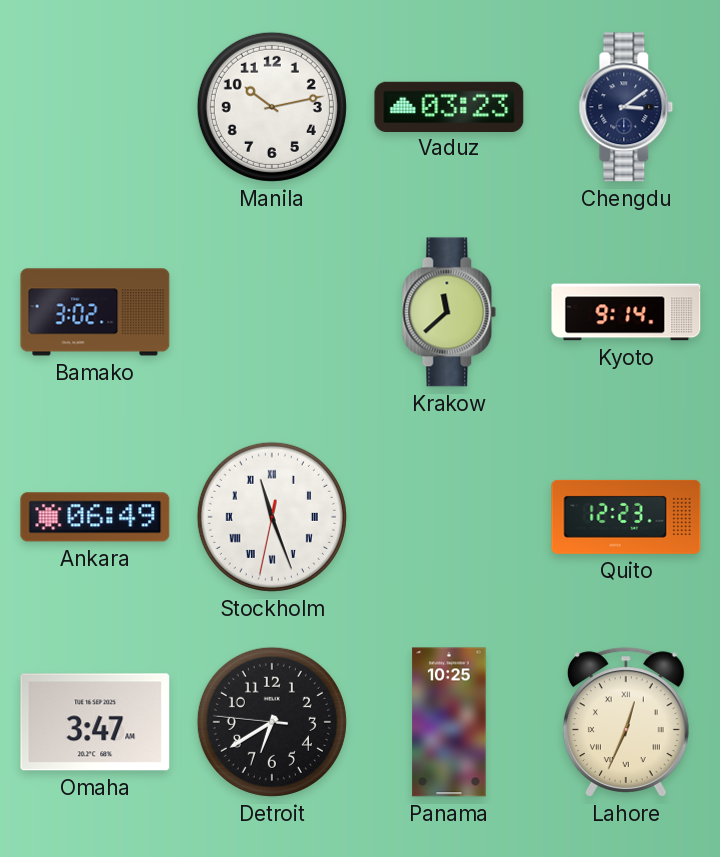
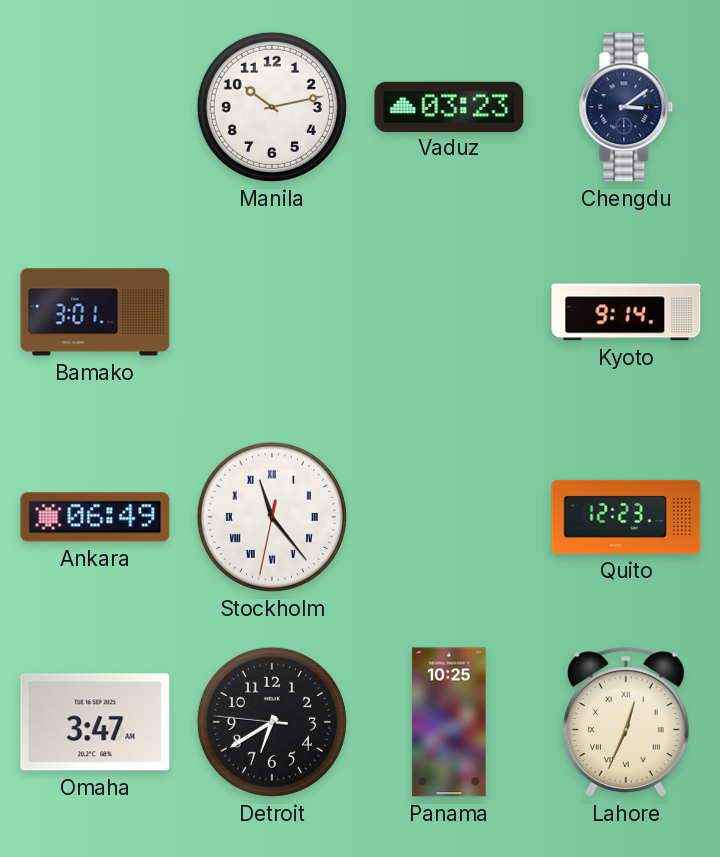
Bamako: 3:02 -> 3:01 (95, 312)
Krakow: 11:38 -> none (449, 312)
Stockholm: 11:26 -> 11:23 (272, 517)
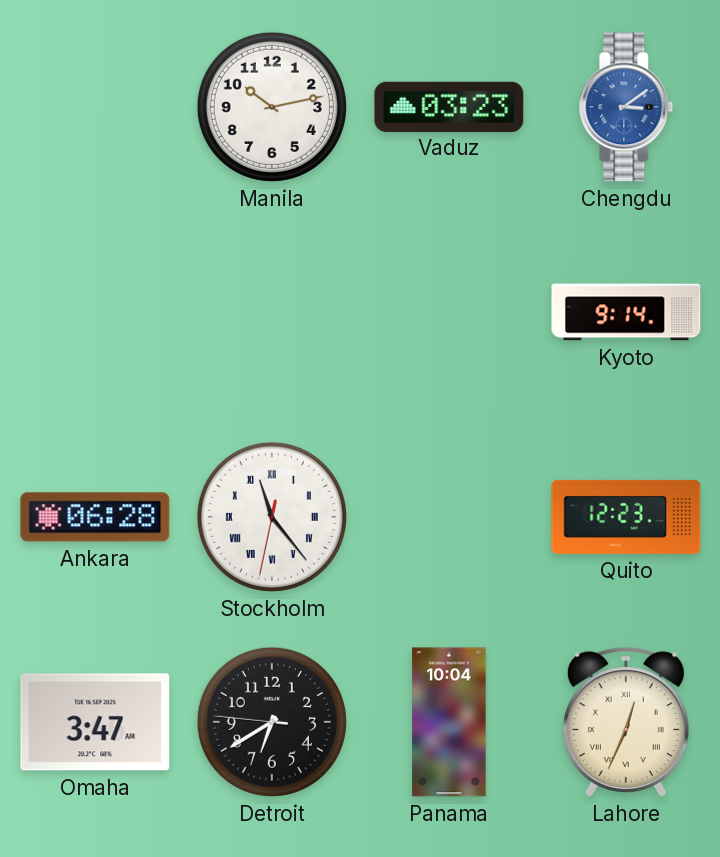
Chengdu dial: navy -> blue (626, 107)
Bamako: 3:01 -> none (95, 312)
Ankara: 06:49 -> 06:28 (95, 517)
Panama: 10:25 -> 10:04 (449, 722)
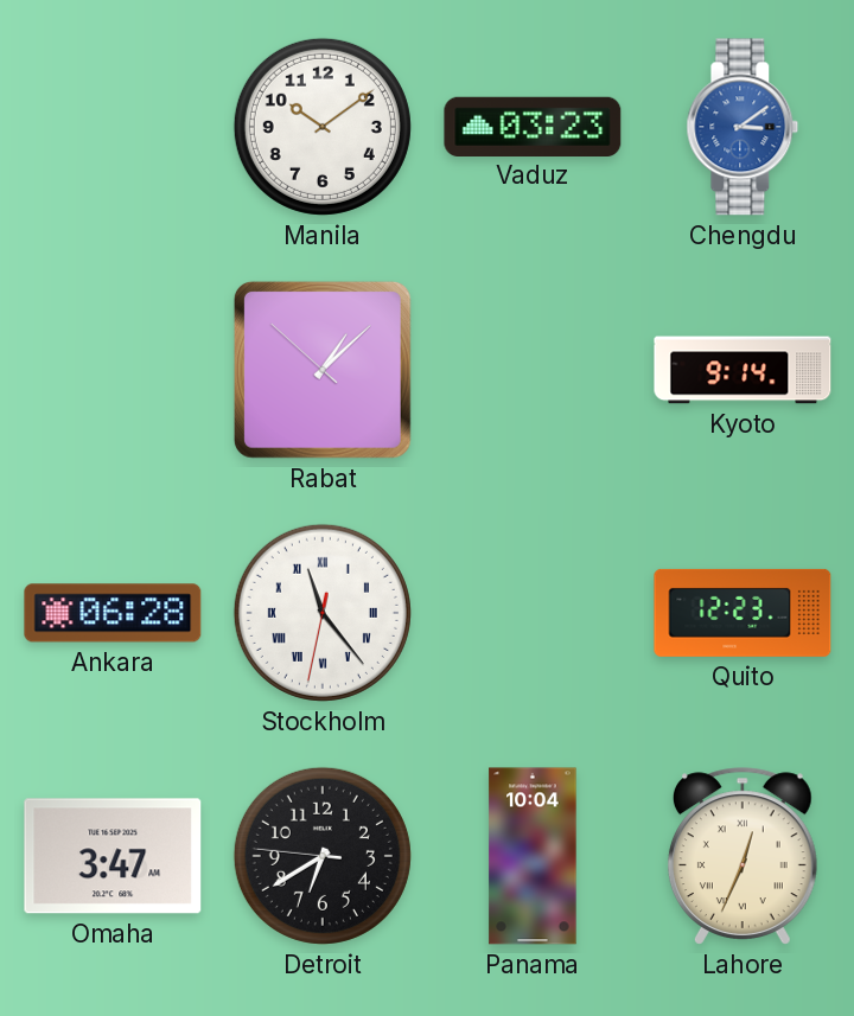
Manila: 10:13 -> 10:09 (323, 127)
Rabat: none -> 1:07 (323, 370)
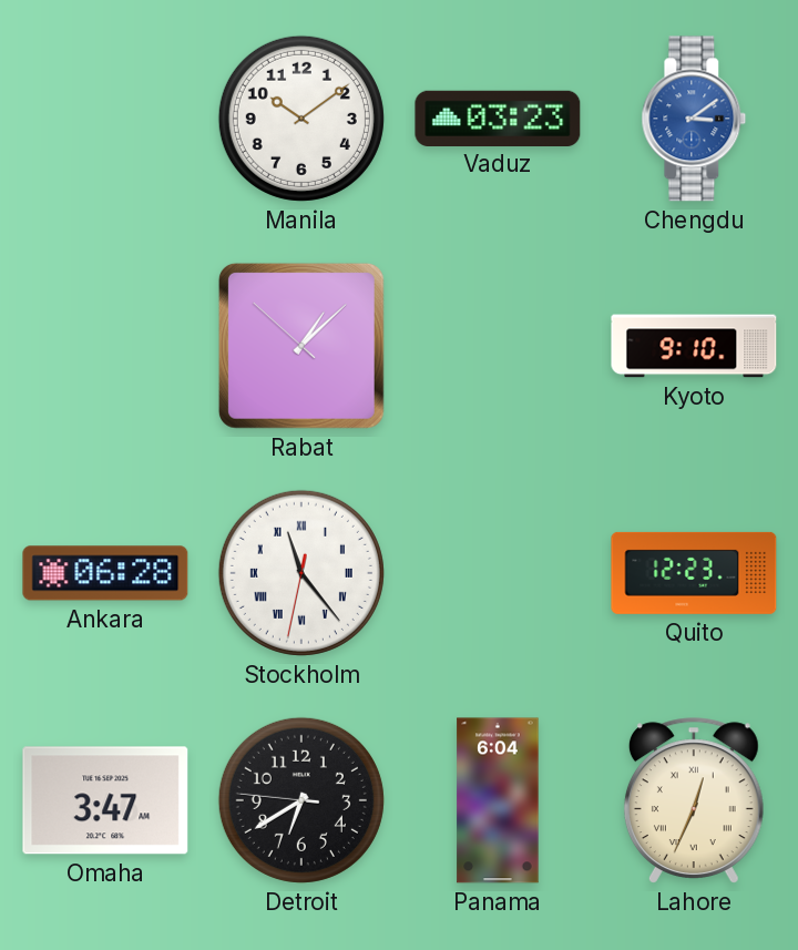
Kyoto: 9:14 -> 9:10 (694, 346)
Panama: 10:04 -> 6:04 (498, 800)
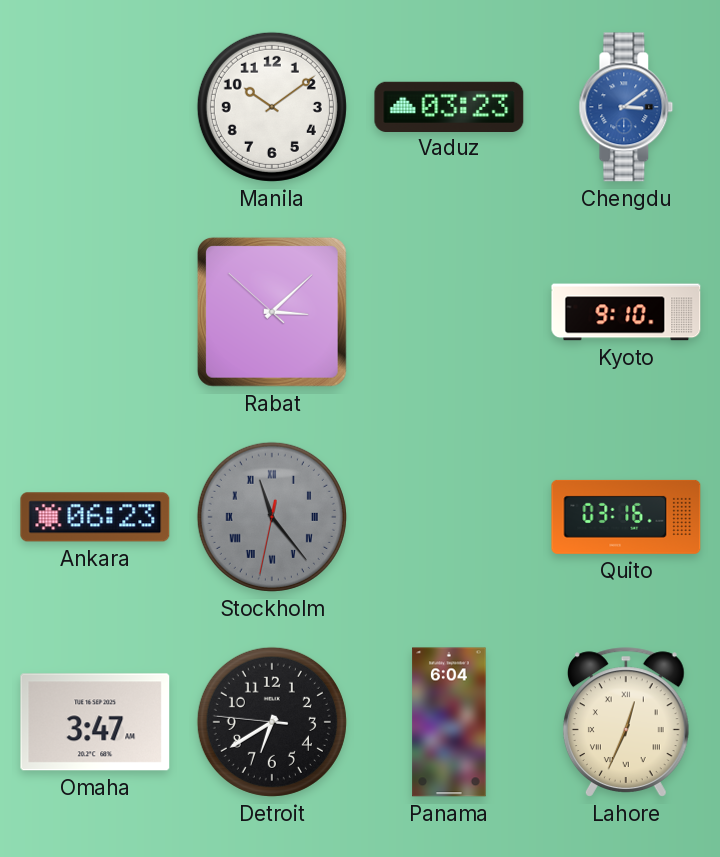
Rabat: 1:07 -> 3:07 (272, 312)
Ankara: 06:28 -> 06:23 (95, 517)
Stockholm dial: white -> grey (272, 517)
Quito: 12:23 -> 03:16 (626, 517)
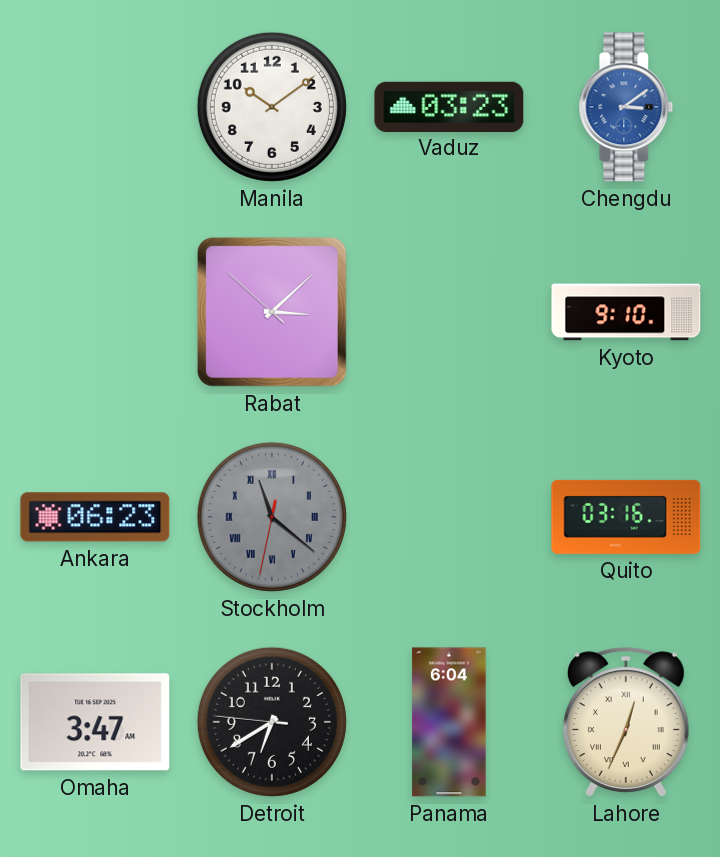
Stockholm: 11:23 -> 11:21 (272, 517)
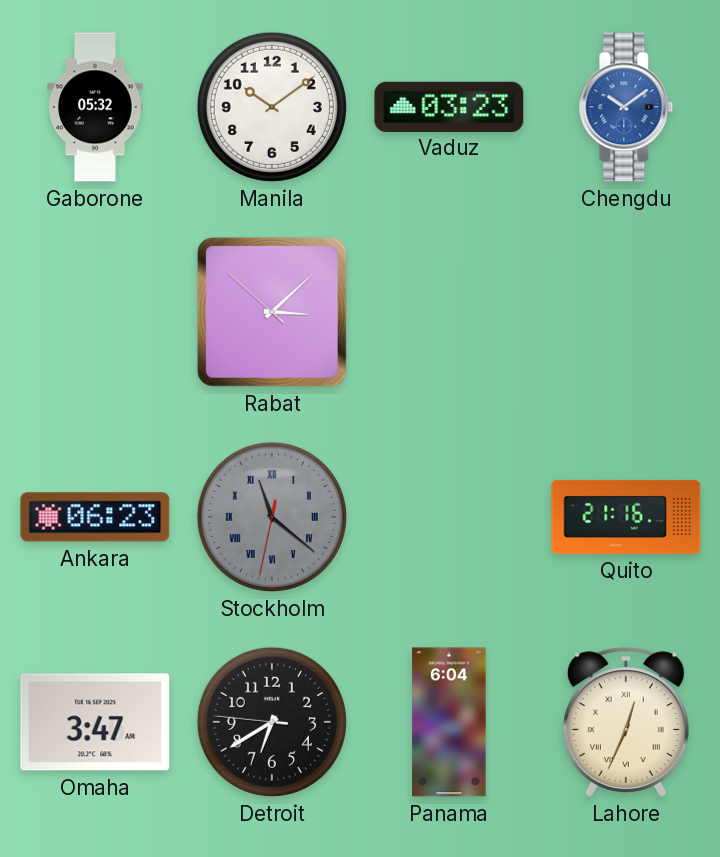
Gaborone: none -> 05:32 (95, 107)
Chengdu: 3:09 -> 10:09 (626, 107)
Kyoto: 9:10 -> none (626, 312)
Quito: 03:16 -> 21:16 (626, 517)
